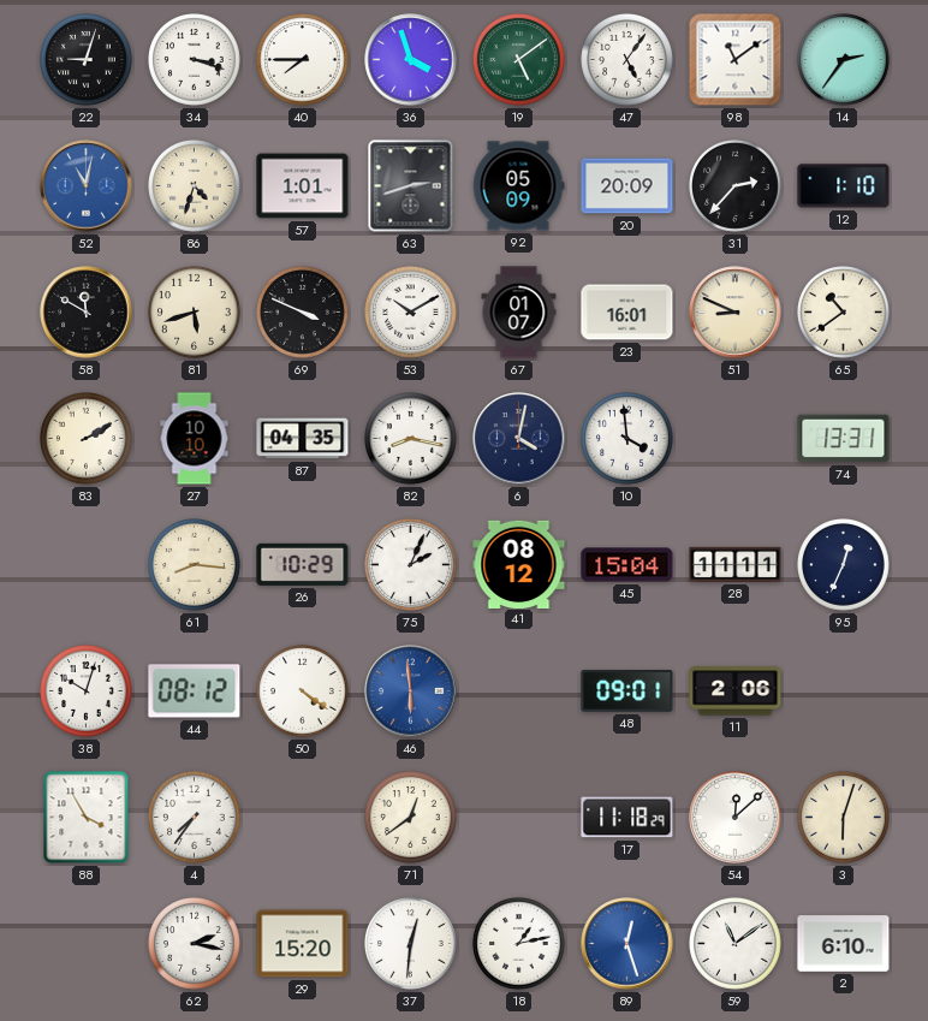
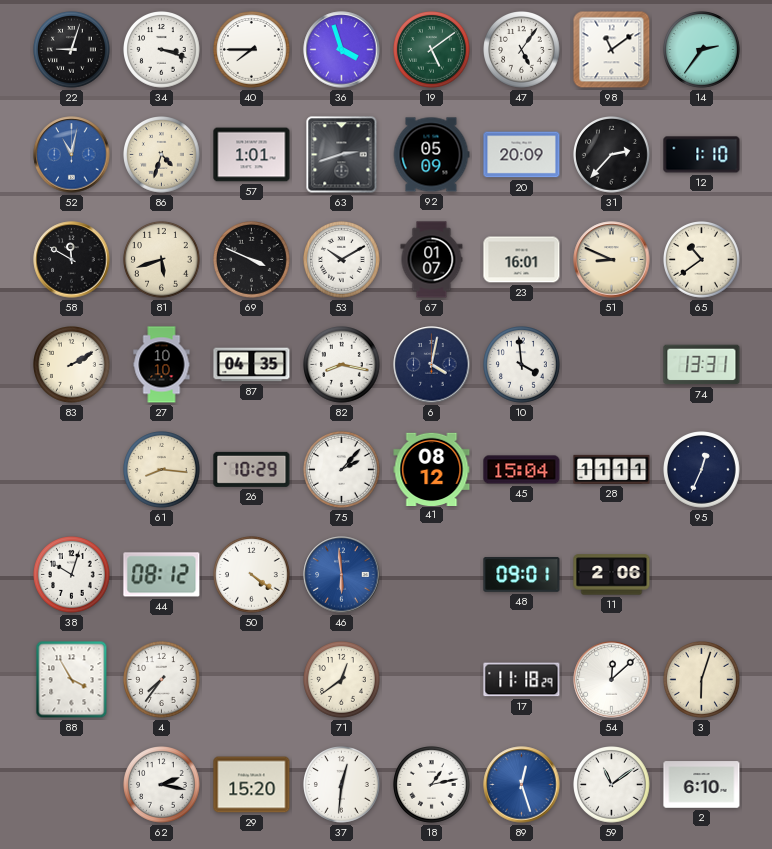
75: 2:04 -> 2:07 (342, 470)
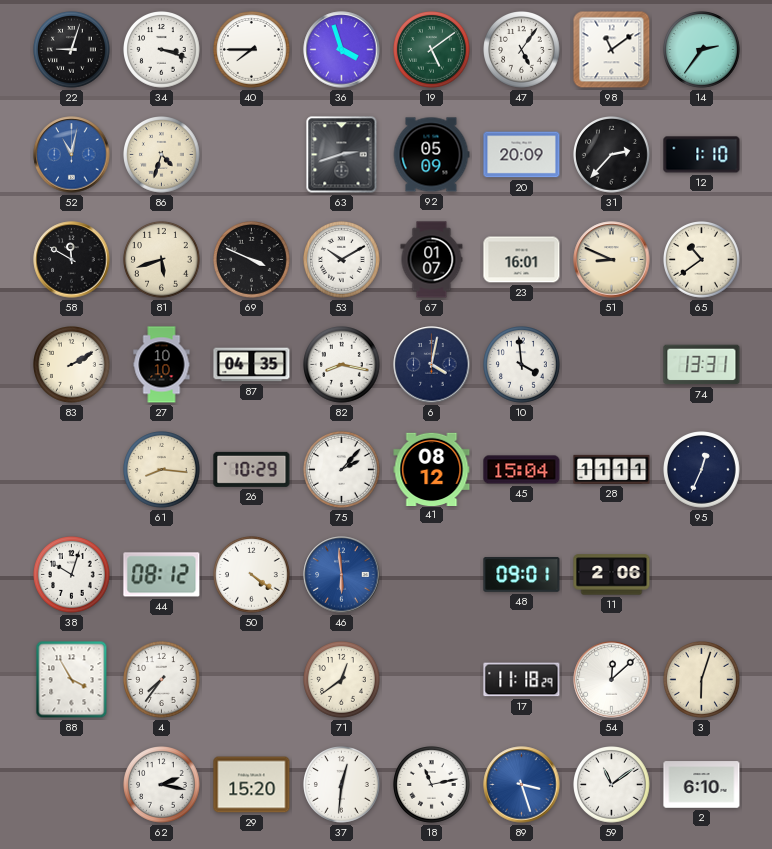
57: 1:01 -> none (252, 155)
18: 1:13 -> 11:13 (432, 785)
89: 12:27 -> 3:27 (522, 785)
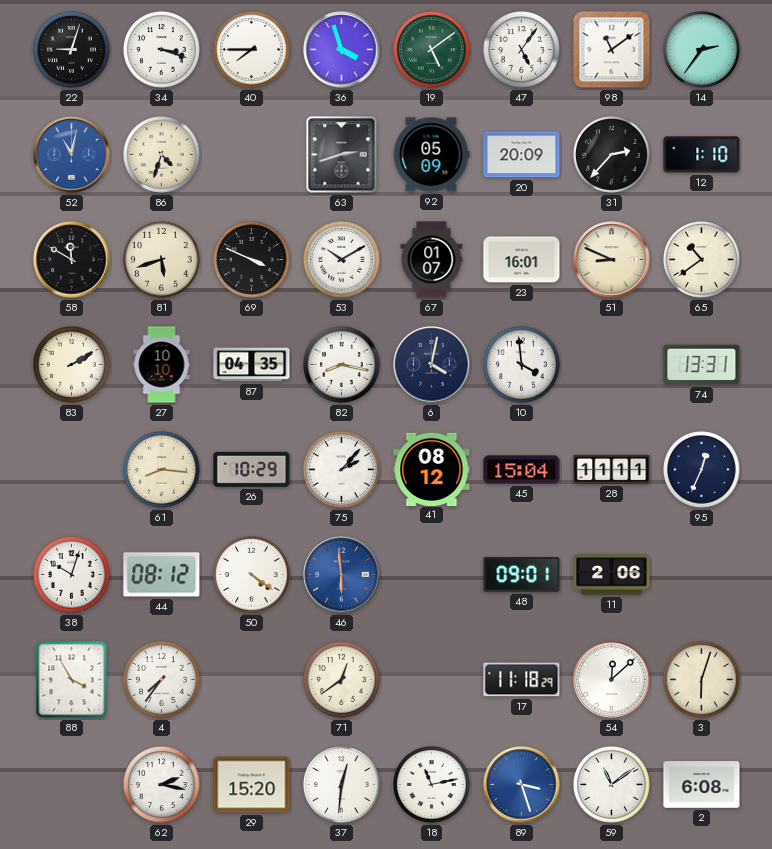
2: 6:10 -> 6:08 (702, 785)
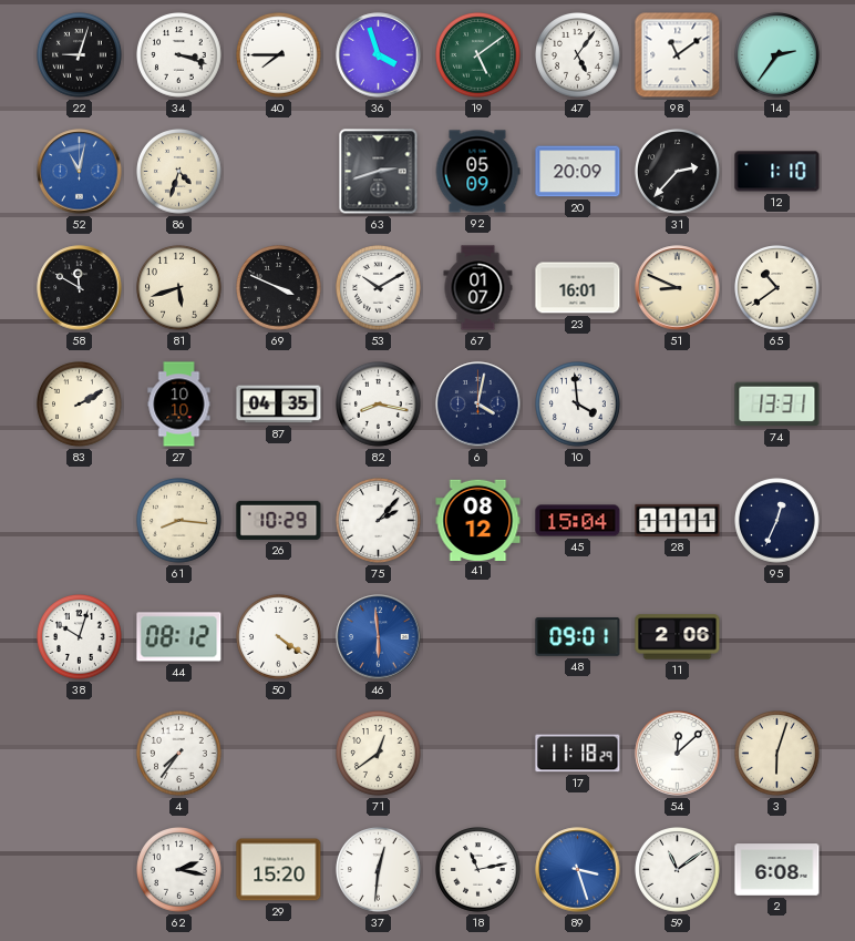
88: 3:55 -> none (72, 680)
